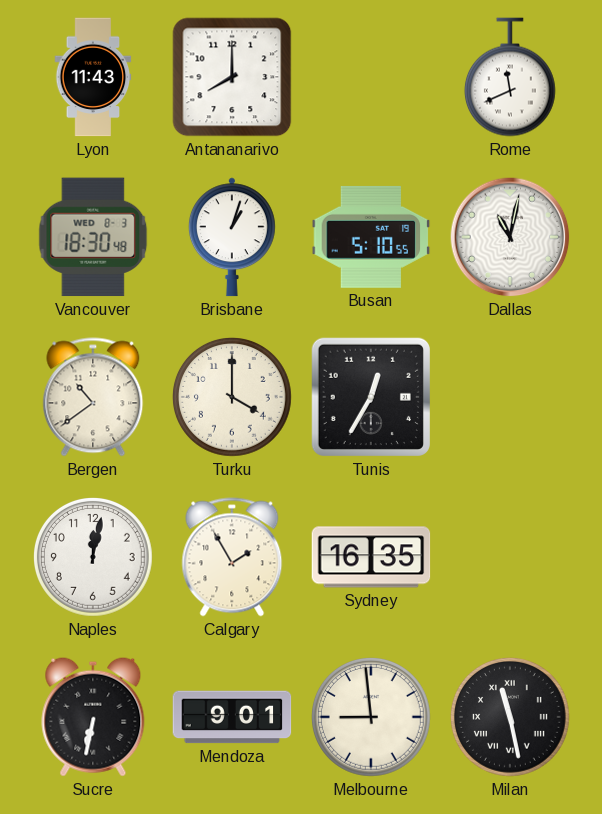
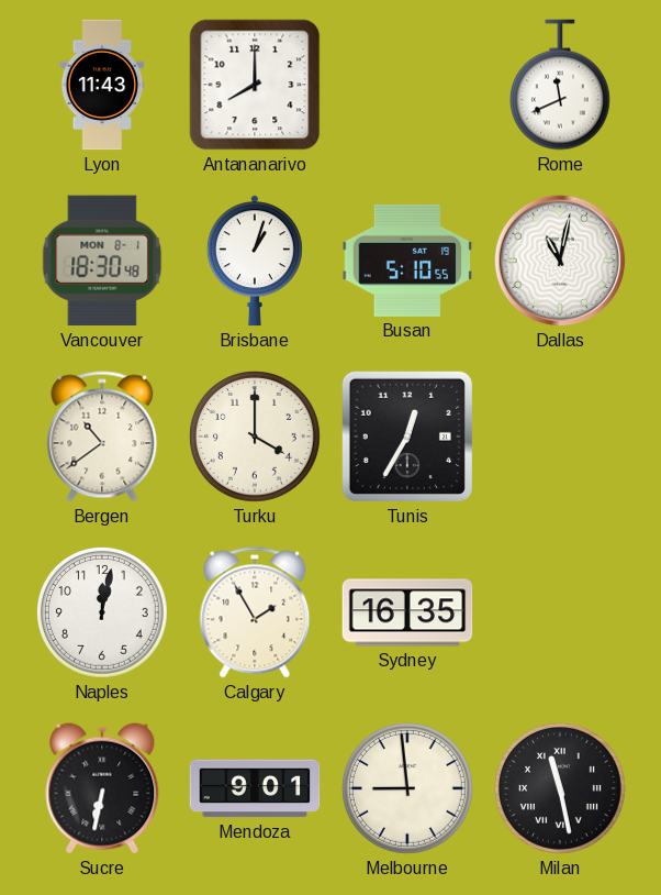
Vancouver date: WED 8-3 -> MON 8-1 (102, 261)
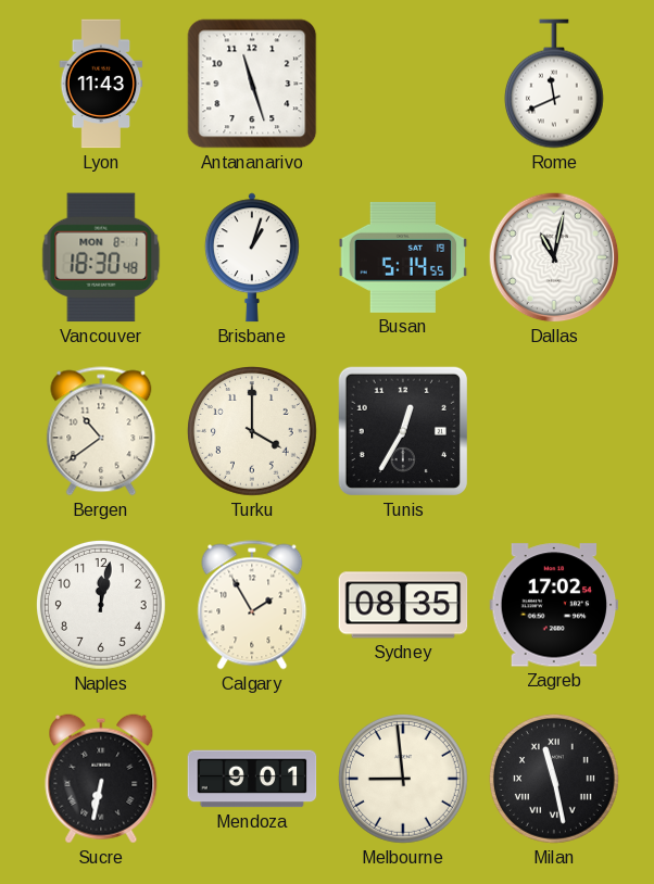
Antananarivo: 8:00 -> 11:27 (252, 84)
Busan: 5:10 -> 5:14 (403, 257)
Sydney: 16:35 -> 08:35 (403, 605)
Zagreb: none -> 17:02 (554, 605)
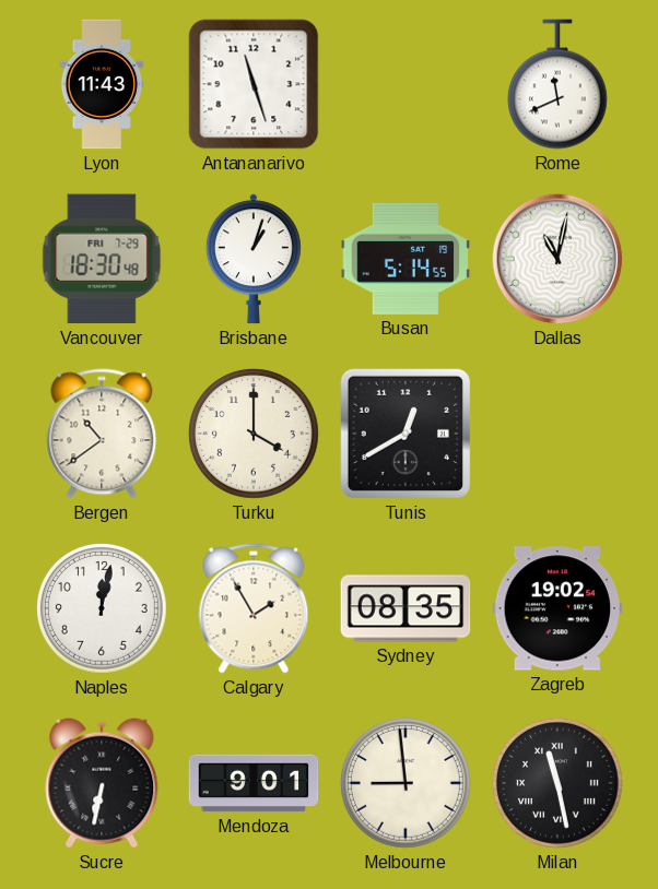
Vancouver date: MON 8-1 -> FRI 7-29 (102, 259)
Tunis: 12:35 -> 12:40 (406, 434)
Zagreb: 17:02 -> 19:02 (557, 608)
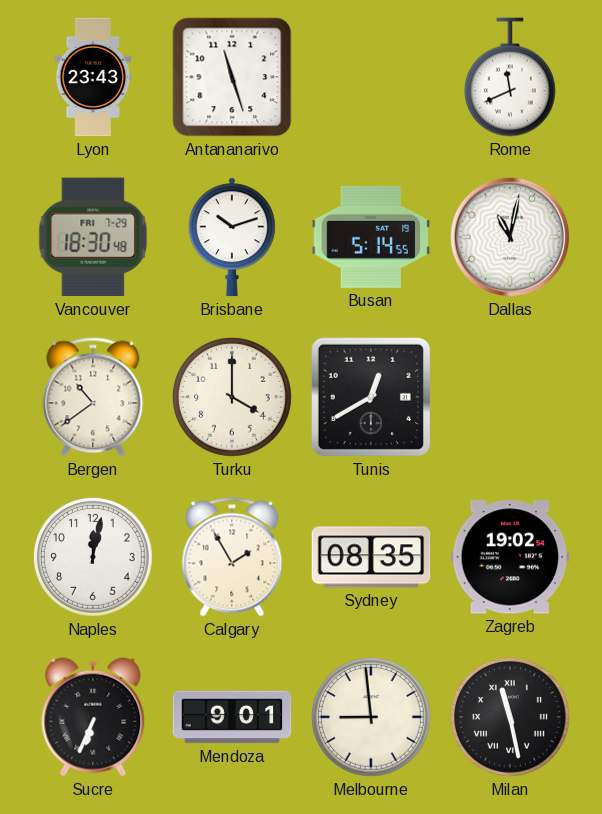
Lyon: 11:43 -> 23:43 (93, 77)
Brisbane: 1:03 -> 10:12 (232, 237)
Sucre: 6:32 -> 6:34 (93, 717)
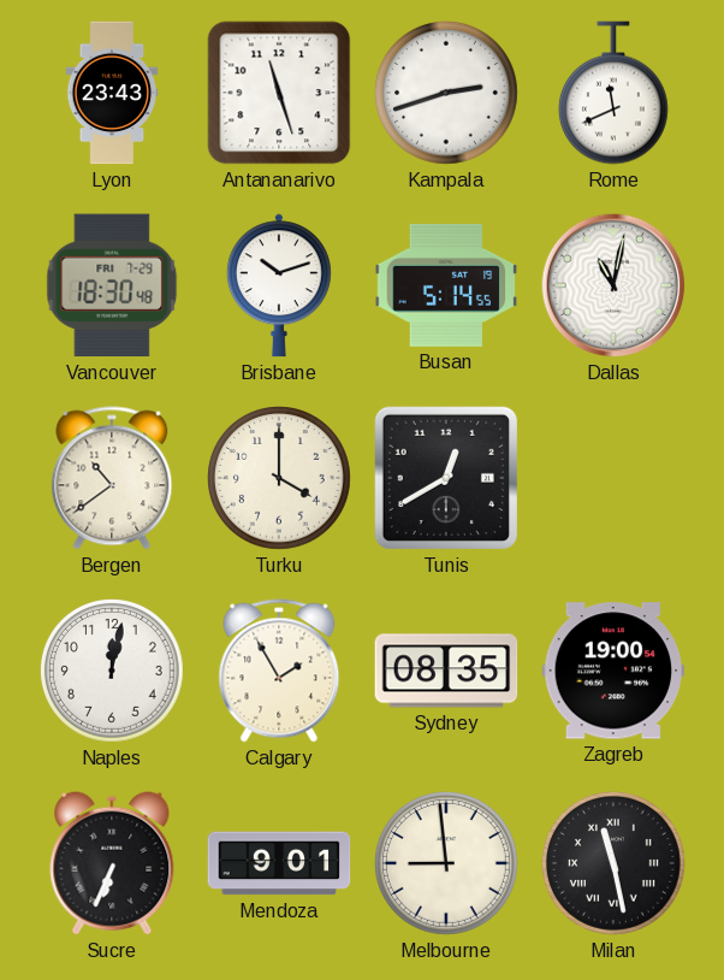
Kampala: none -> 2:42 (447, 94)
Zagreb: 19:02 -> 19:00 (613, 671)
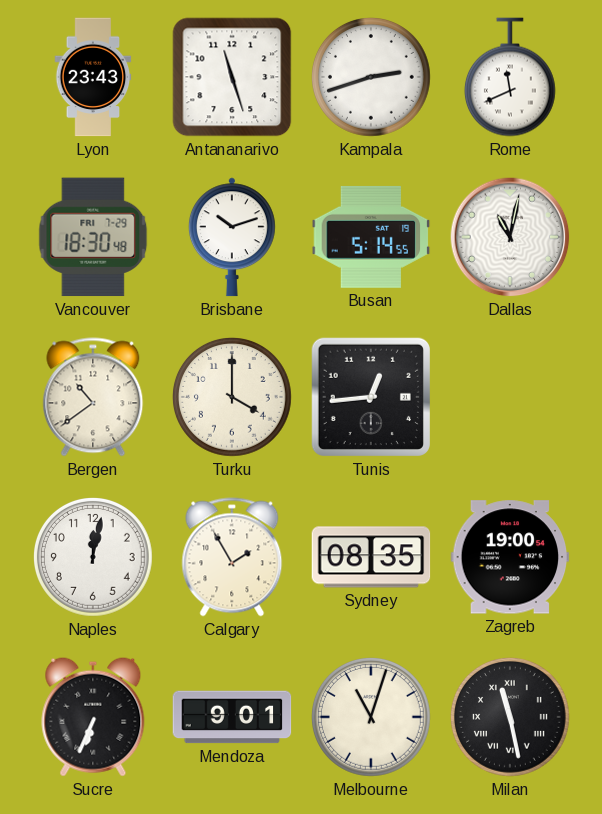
Tunis: 12:40 -> 12:44 (371, 397)
Melbourne: 8:59 -> 11:03 (372, 718)
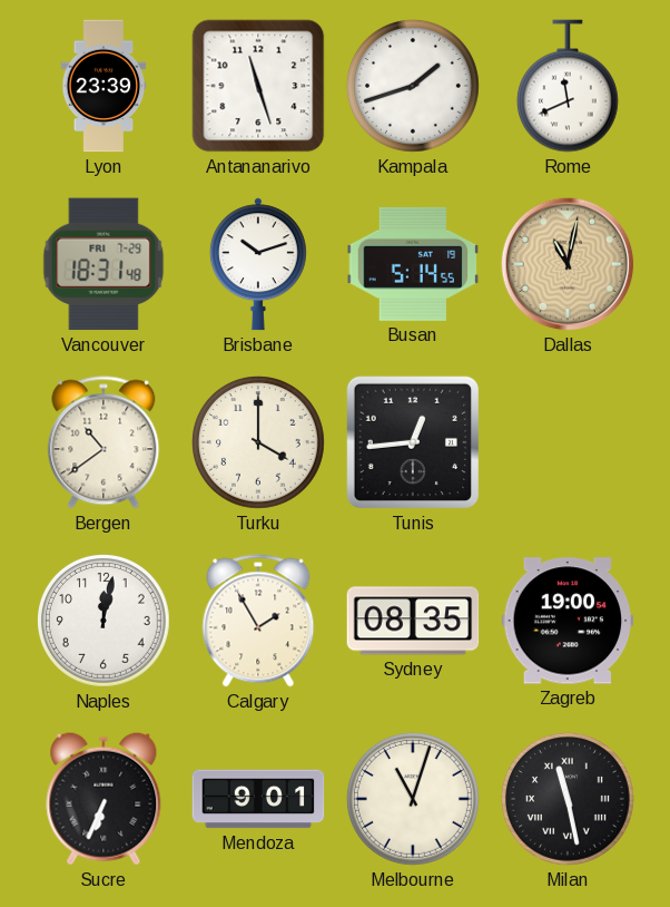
Lyon: 23:43 -> 23:39 (104, 86)
Kampala: 2:42 -> 1:42 (414, 87)
Vancouver: 18:30 -> 18:31 (104, 264)
Dallas dial: white -> champagne (568, 264)
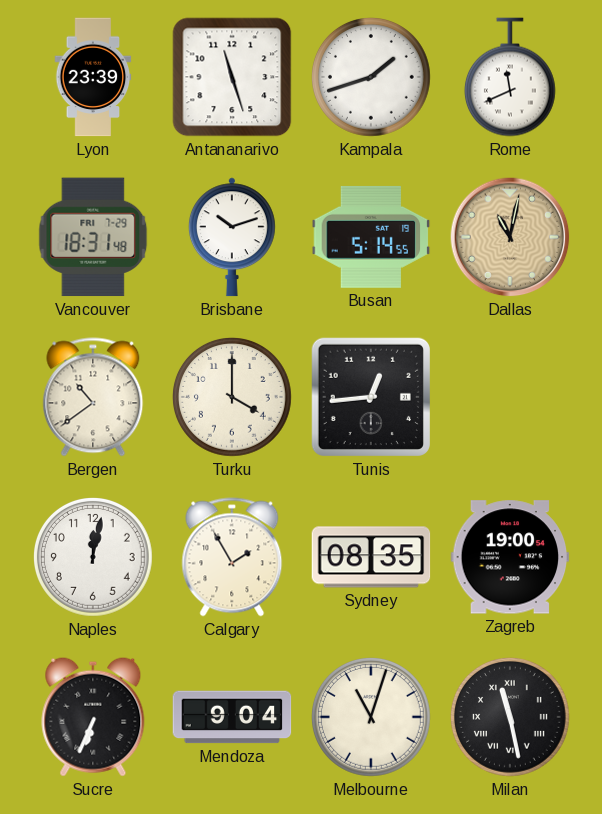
Mendoza: 9:01 -> 9:04 (232, 717)
